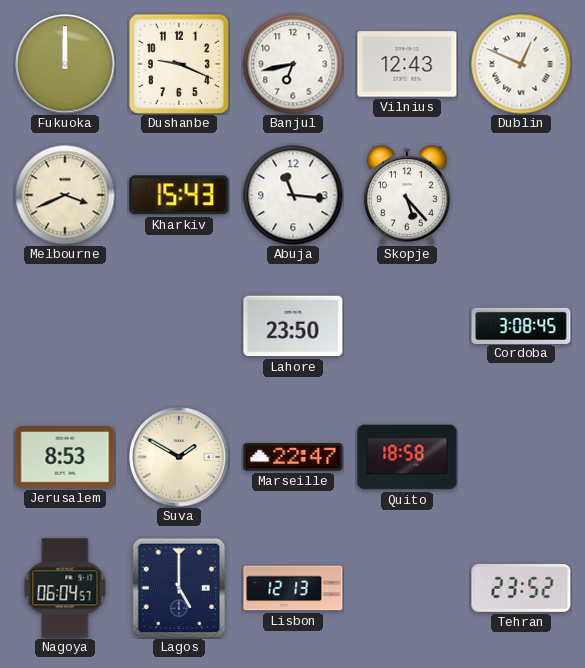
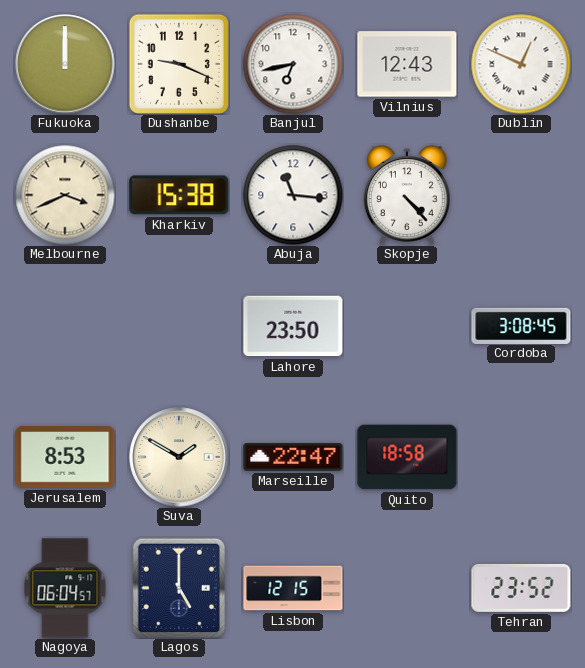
Kharkiv: 15:43 -> 15:38 (179, 195)
Skopje: 5:23 -> 4:23 (407, 195)
Lisbon: 12:13 -> 12:15 (293, 588)
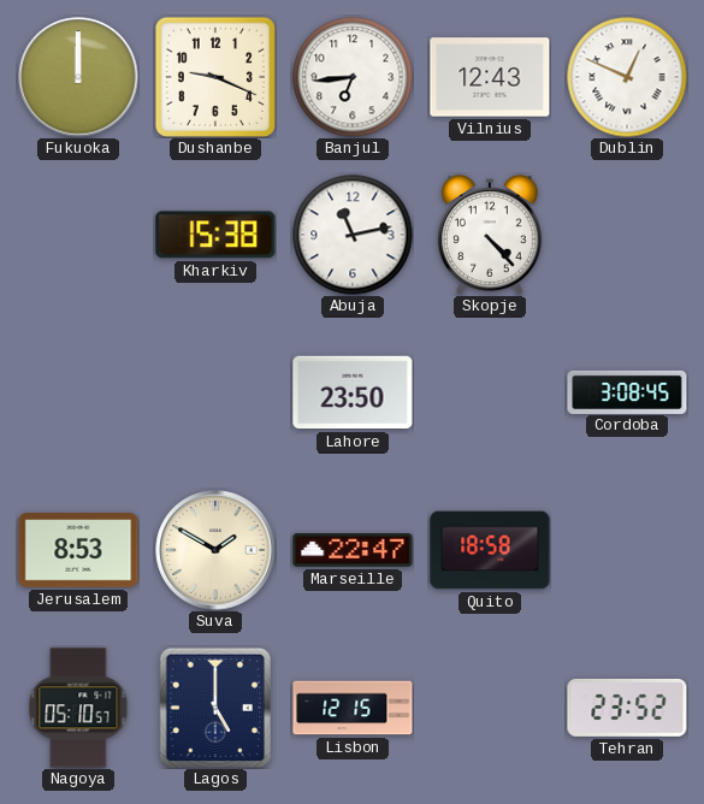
Banjul: 6:43 -> 6:44 (353, 77)
Melbourne: 3:41 -> none (65, 195)
Abuja: 11:16 -> 11:13 (353, 235)
Nagoya: 06:04 -> 05:10 (78, 708)
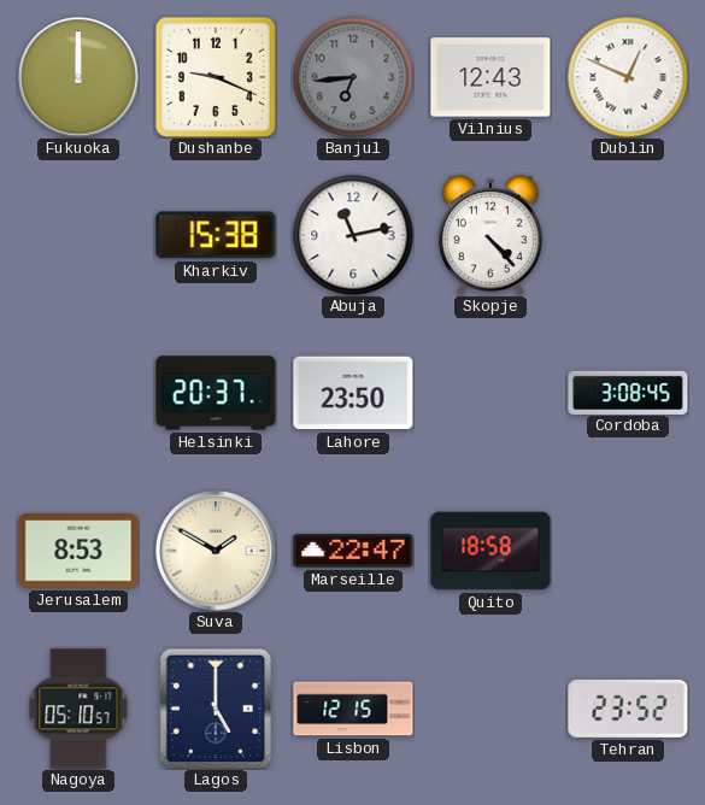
Banjul dial: white -> grey (353, 77)
Helsinki: none -> 20:37 (216, 393)
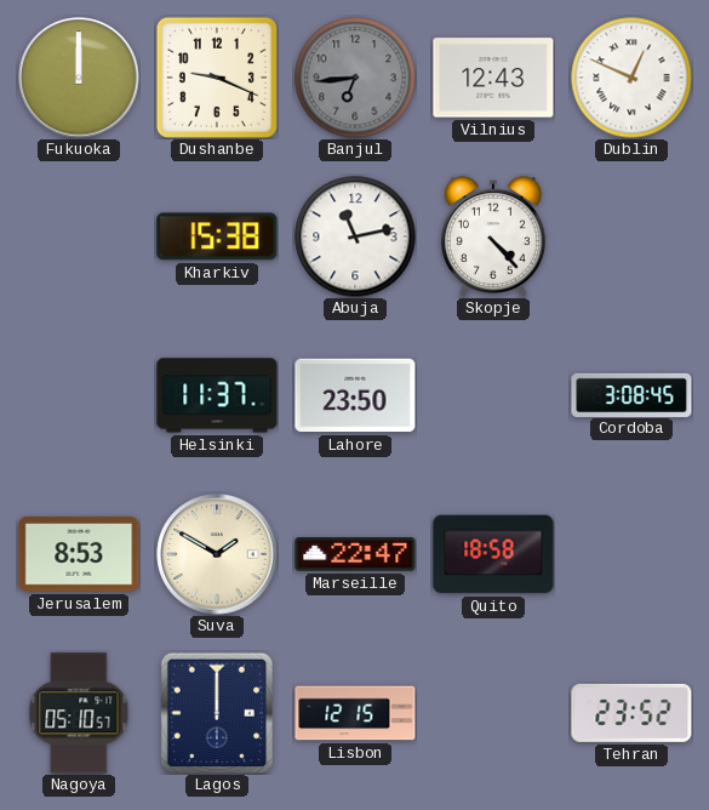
Helsinki: 20:37 -> 11:37 (217, 395)
Lagos: 5:00 -> 12:00 (217, 713)
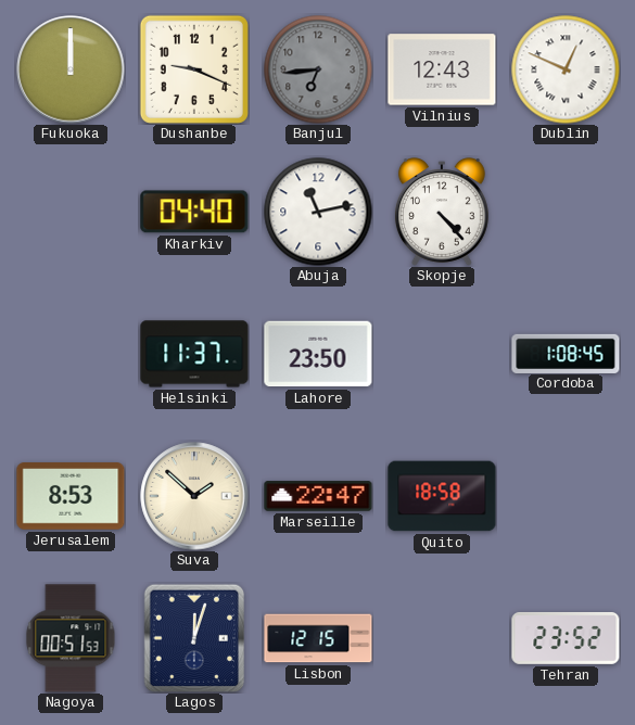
Kharkiv: 15:38 -> 04:40 (194, 212)
Cordoba: 3:08 -> 1:08 (566, 353)
Suva: 1:50 -> 1:52 (194, 496)
Nagoya: 05:10 -> 00:51 (71, 638)
Lagos: 12:00 -> 12:03 (194, 638)
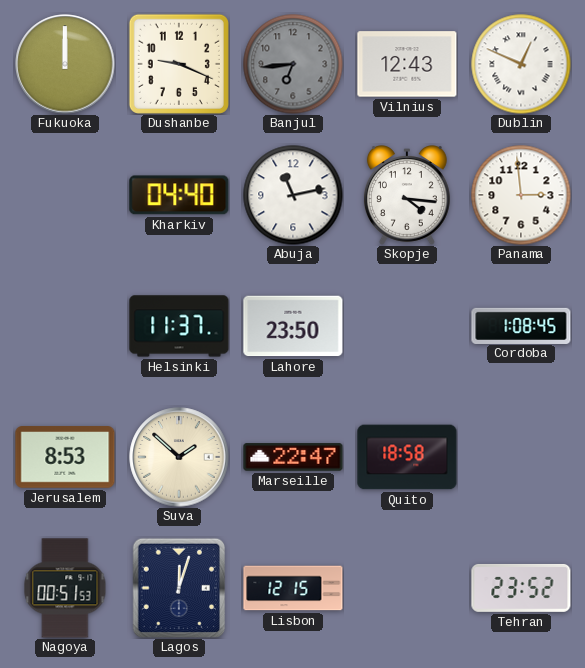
Skopje: 4:23 -> 4:16 (407, 195)
Panama: none -> 2:59 (521, 195)
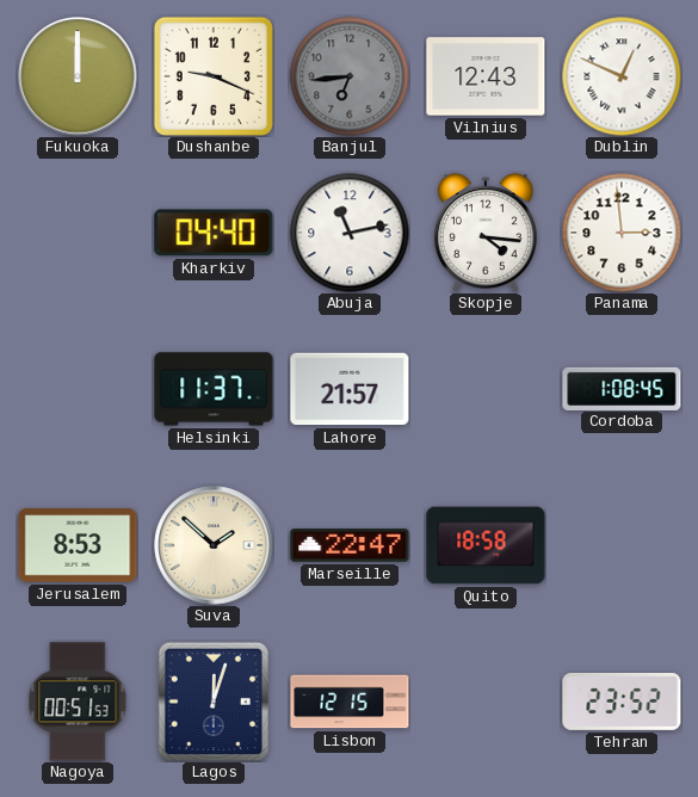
Lahore: 23:50 -> 21:57 (350, 389)
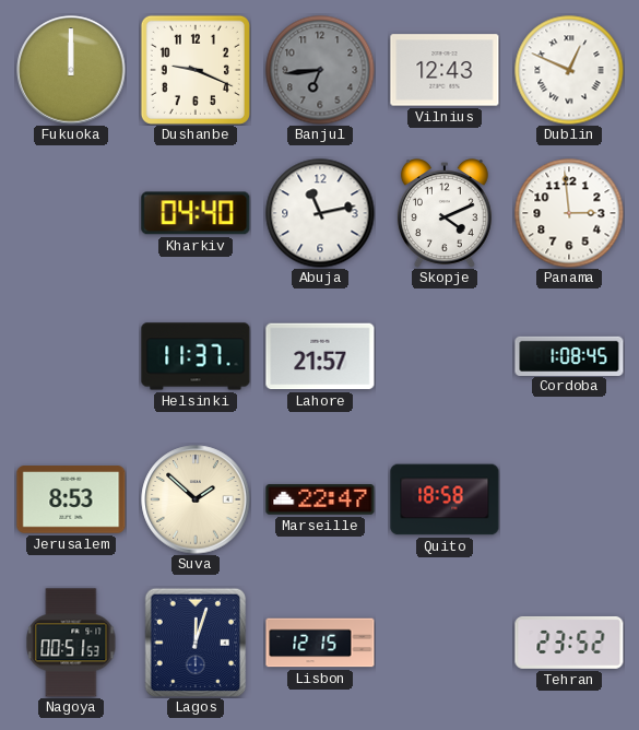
Skopje: 4:16 -> 4:11 (445, 213)
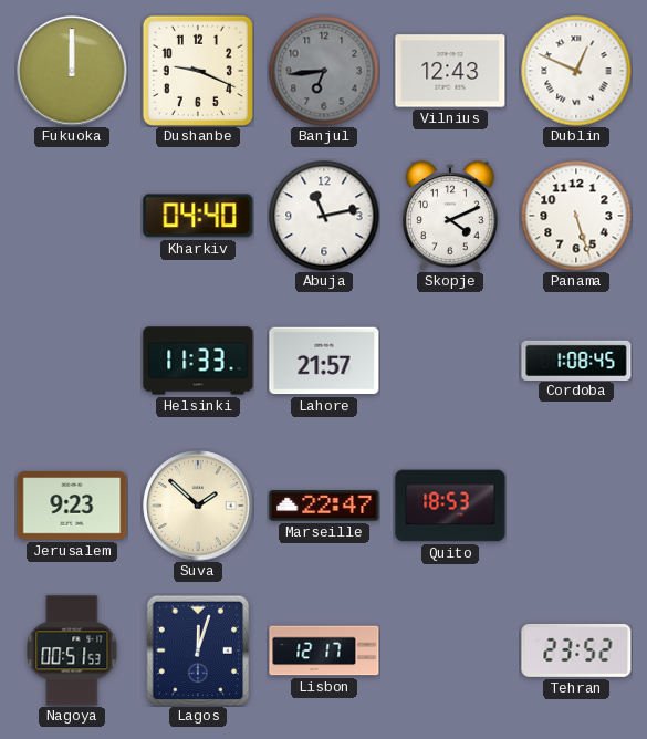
Panama: 2:59 -> 5:27 (576, 216)
Helsinki: 11:37 -> 11:33 (198, 361)
Jerusalem: 8:53 -> 9:23 (72, 506)
Quito: 18:58 -> 18:53 (450, 506)
Lisbon: 12:15 -> 12:17 (324, 650)
